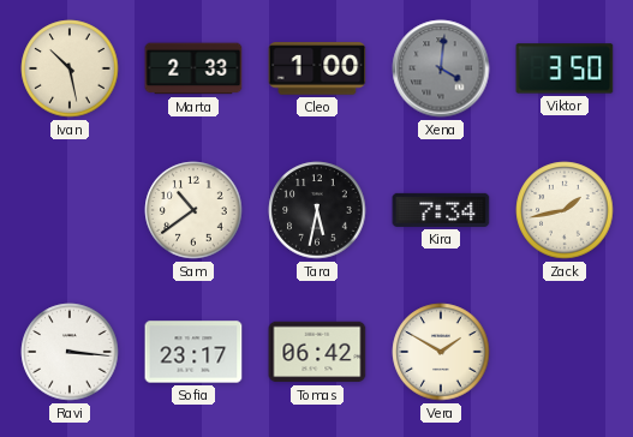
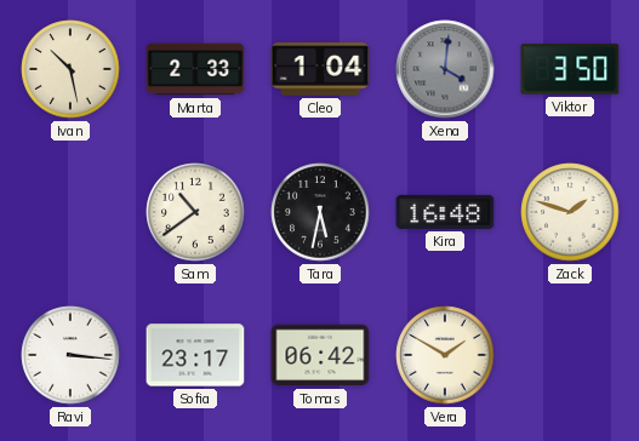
Cleo: 1:00 -> 1:04 (320, 69)
Kira: 7:34 -> 16:48 (445, 212)
Zack: 1:43 -> 1:48 (570, 212)
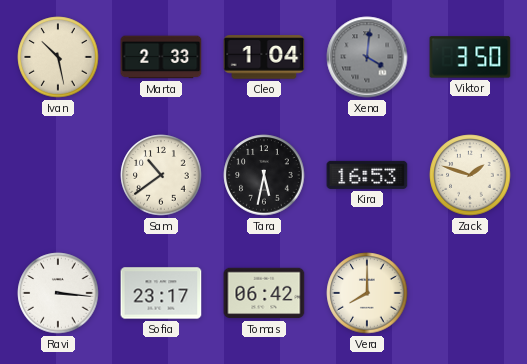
Kira: 16:48 -> 16:53 (367, 175)
Vera: 1:50 -> 8:00 (367, 293)
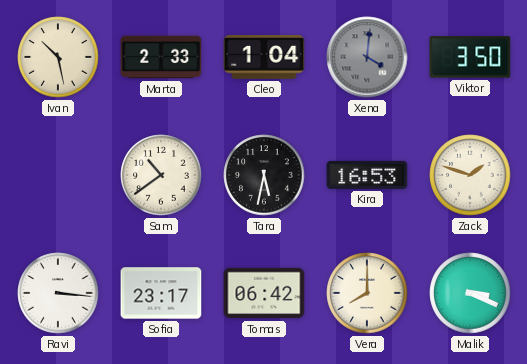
Malik: none -> 3:19 (470, 293)
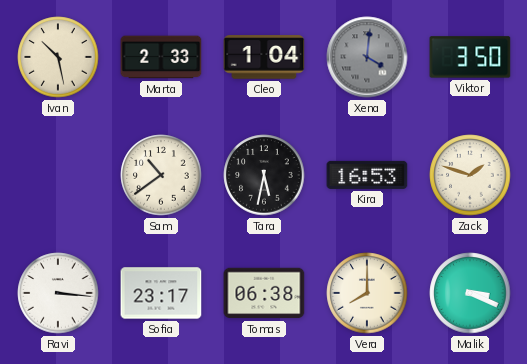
Tomas: 06:42 -> 06:38 (264, 293)
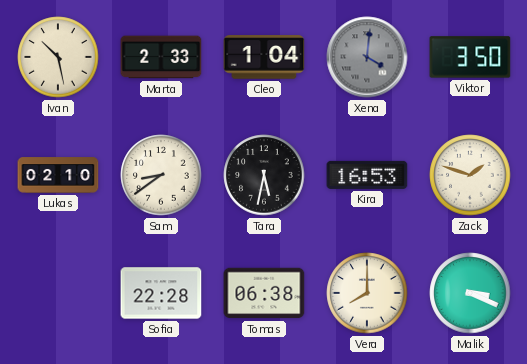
Lukas: none -> 02:10 (58, 175)
Sam: 10:39 -> 8:39 (161, 175)
Ravi: 3:16 -> none (58, 293)
Sofia: 23:17 -> 22:28 (161, 293)
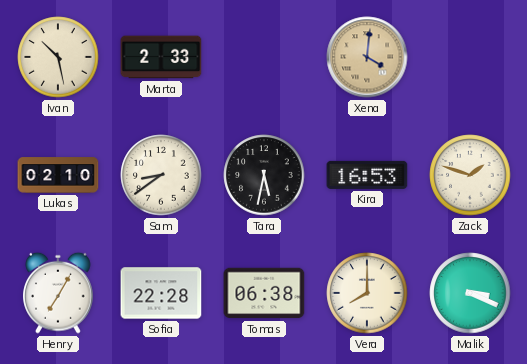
Cleo: 1:04 -> none (264, 57)
Xena dial: grey -> champagne (367, 57)
Viktor: 3:50 -> none (470, 57)
Henry: none -> 7:05 (58, 293)
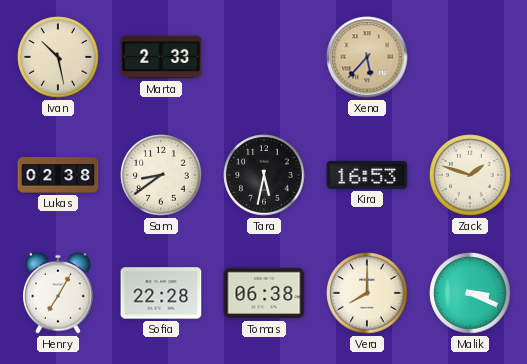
Xena: 4:01 -> 5:37 (367, 57)
Lukas: 02:10 -> 02:38 (58, 175)
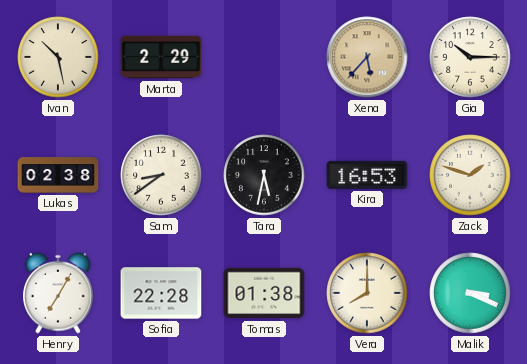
Marta: 2:33 -> 2:29 (161, 57)
Gia: none -> 10:15 (470, 57)
Tomas: 06:38 -> 01:38 (264, 293)
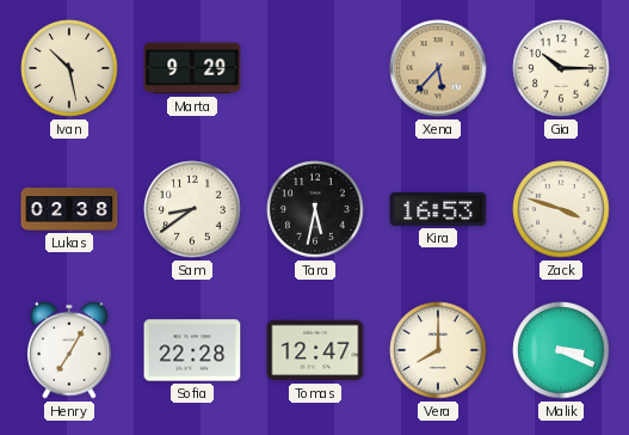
Marta: 2:29 -> 9:29 (192, 68)
Zack: 1:48 -> 3:48 (561, 209)
Tomas: 01:38 -> 12:47 (315, 350)
